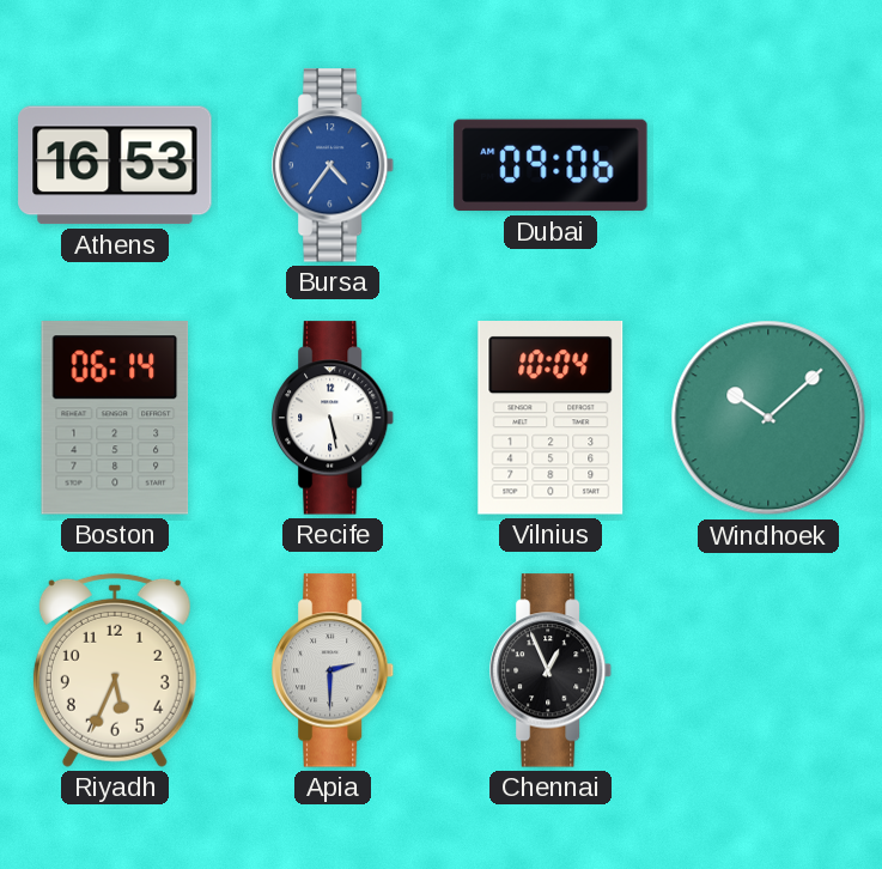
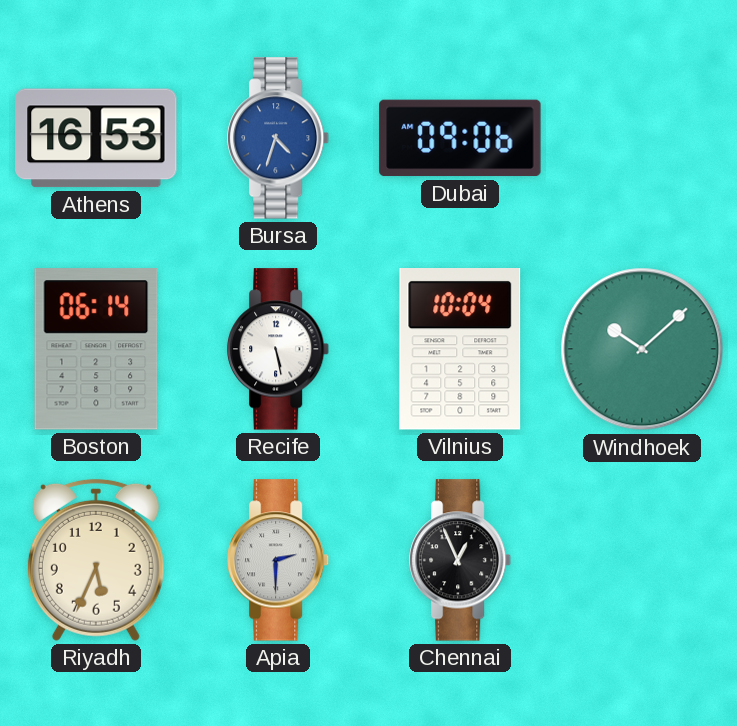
Bursa: 4:36 -> 4:33 (279, 138)
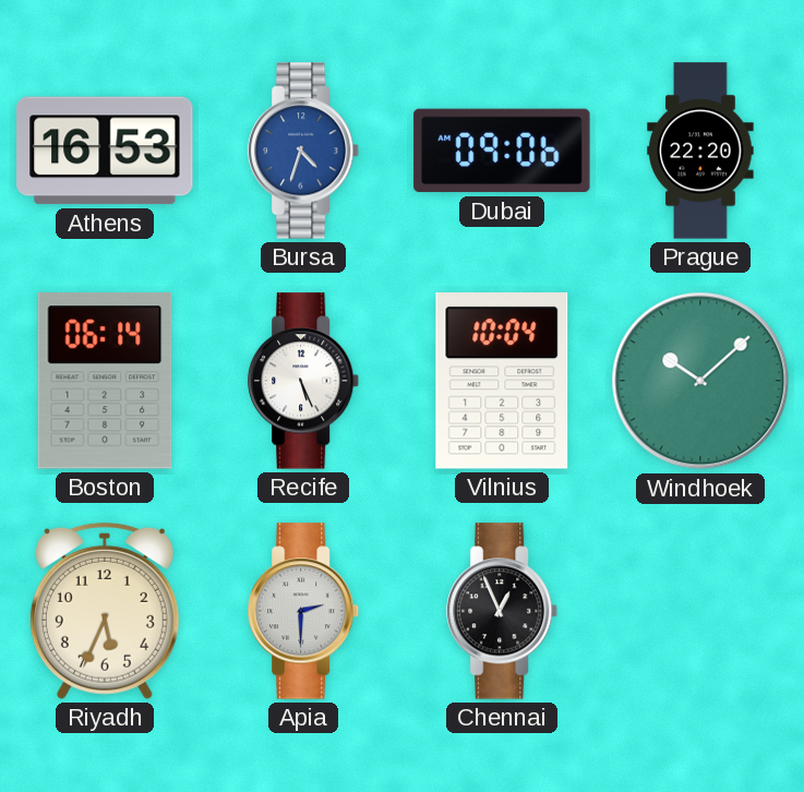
Prague: none -> 22:20 (700, 151)
Recife: 5:28 -> 5:26 (304, 381)
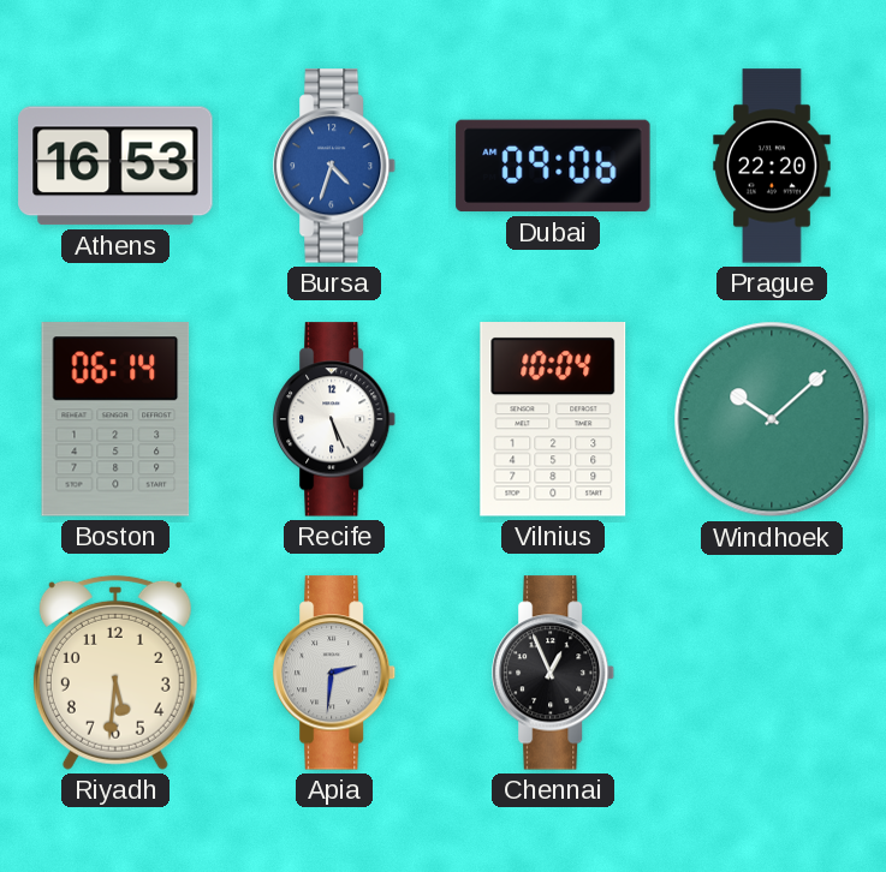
Riyadh: 5:34 -> 5:31 (115, 673)
Apia: 2:30 -> 2:31 (335, 673)
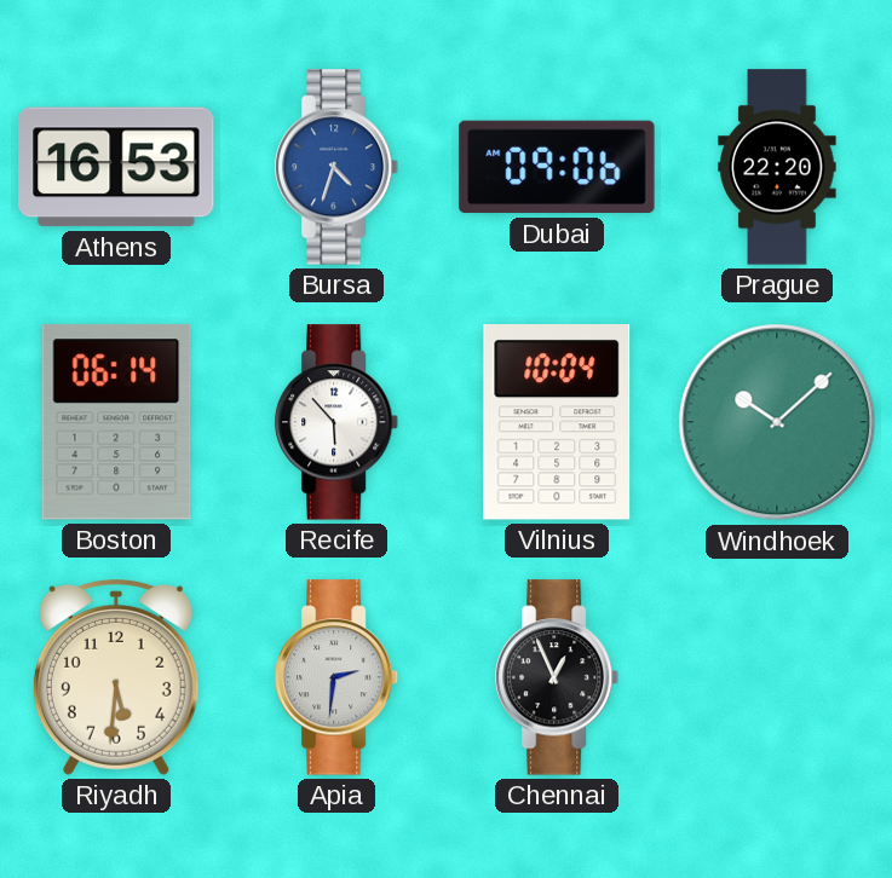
Recife: 5:26 -> 5:53 (338, 422)
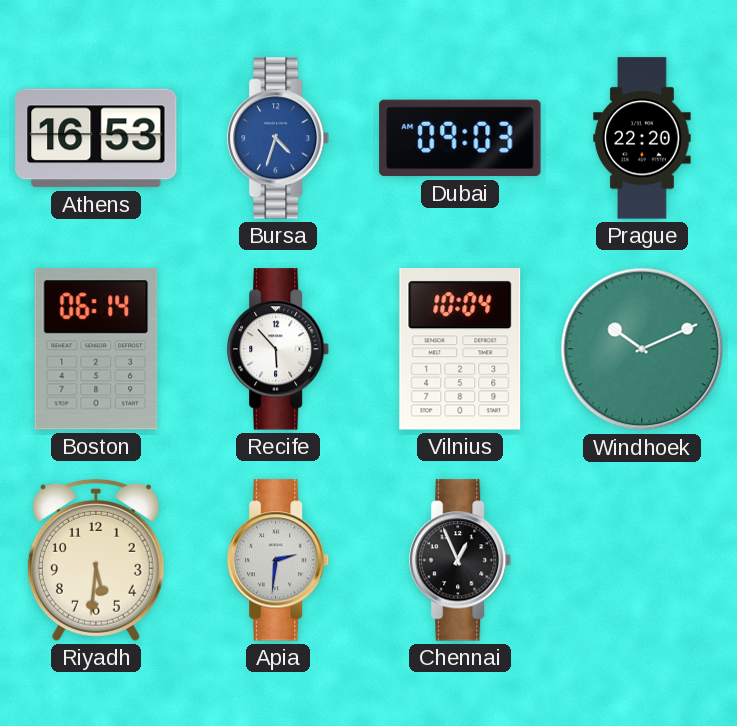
Dubai: 09:06 -> 09:03 (460, 138)
Windhoek: 10:08 -> 10:11 (642, 349)
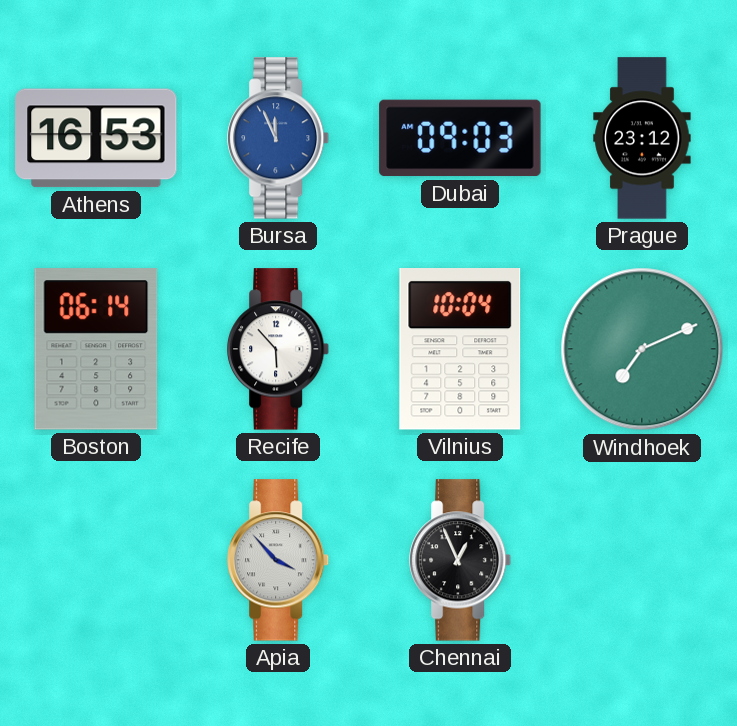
Bursa: 4:33 -> 11:56 (279, 138)
Prague: 22:20 -> 23:12 (642, 138)
Windhoek: 10:11 -> 7:11 (642, 349)
Riyadh: 5:31 -> none (96, 560)
Apia: 2:31 -> 3:53 (279, 560)
